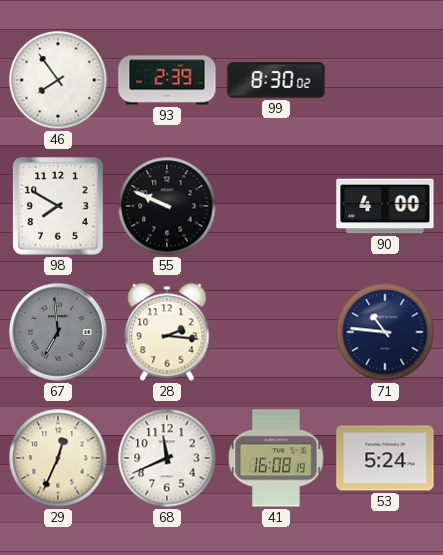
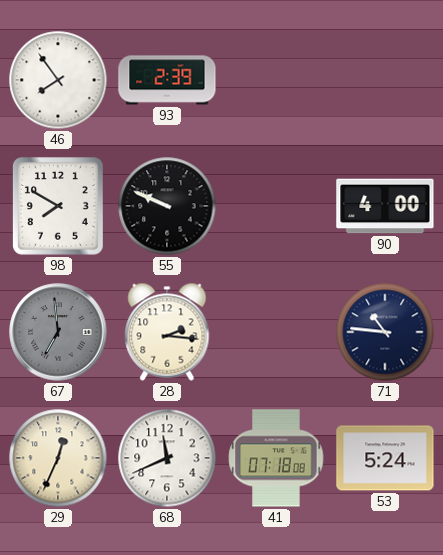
99: 8:30 -> none (276, 80)
41: 16:08 -> 07:18 (276, 458)
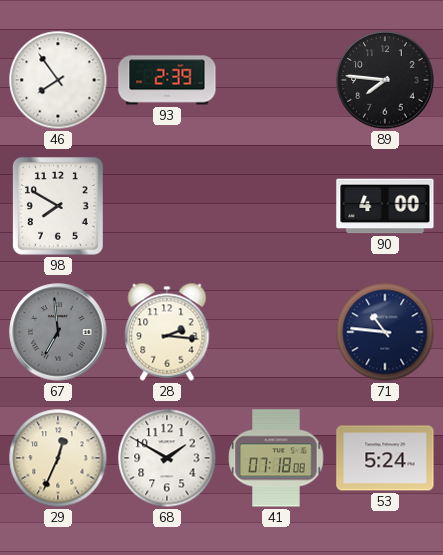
89: none -> 7:46 (385, 80)
55: 9:49 -> none (167, 206)
68: 11:41 -> 1:50 (167, 458)
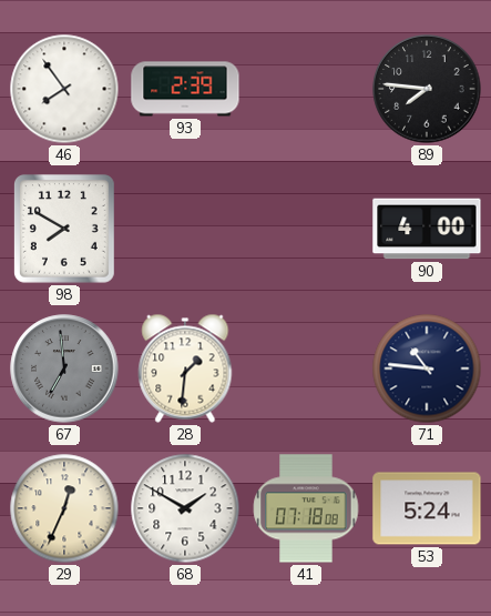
28: 2:16 -> 1:31 (185, 368)
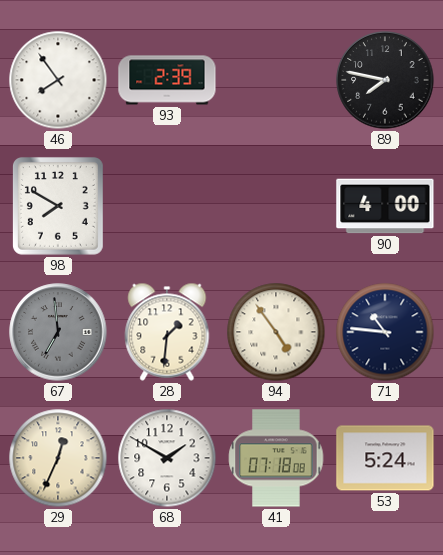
89: 7:46 -> 7:47 (385, 80)
94: none -> 4:54 (276, 332)
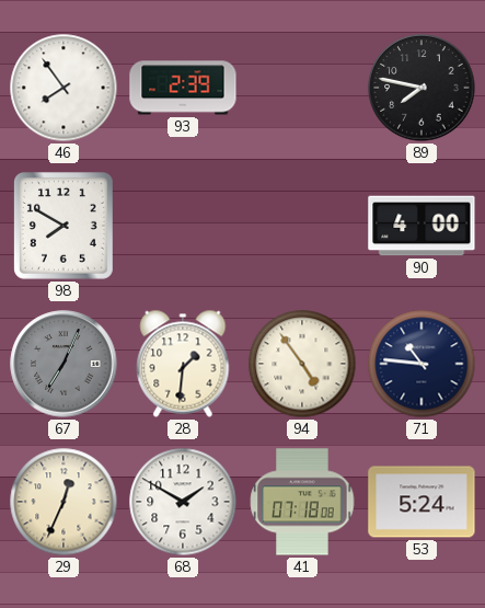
67: 6:59 -> 7:04 (63, 364)
